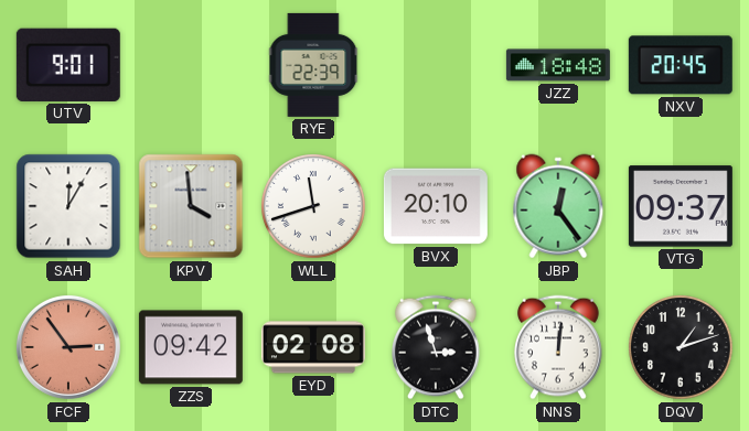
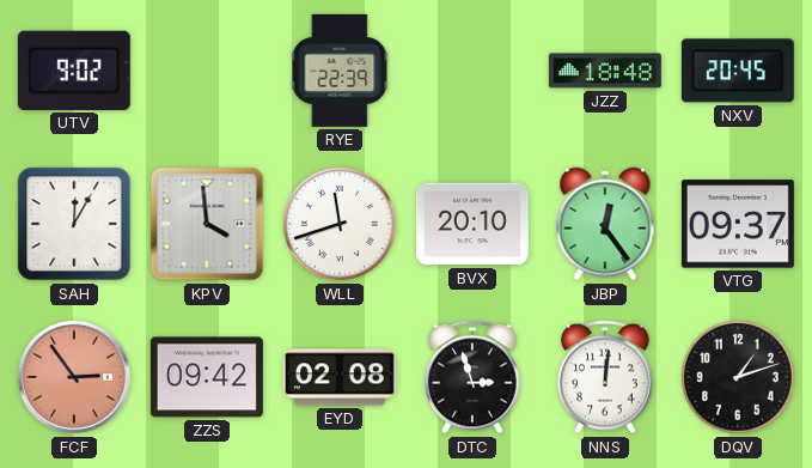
UTV: 9:01 -> 9:02 (74, 71)
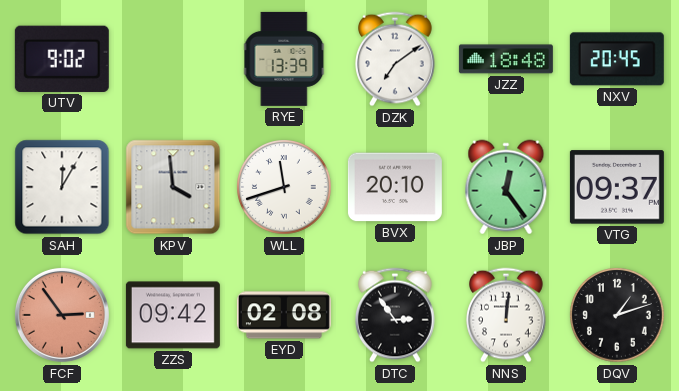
RYE: 22:39 -> 13:39 (284, 59)
DZK: none -> 7:09 (396, 59)
DTC: 2:57 -> 2:54 (396, 315)
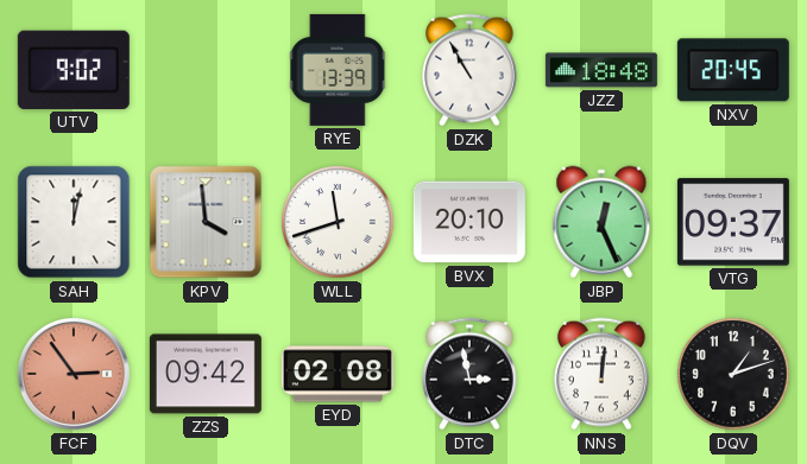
DZK: 7:09 -> 10:55 (471, 70)
SAH: 12:05 -> 12:02 (74, 222)
JBP: 12:24 -> 12:26 (601, 222)
DTC: 2:54 -> 2:58 (471, 374)
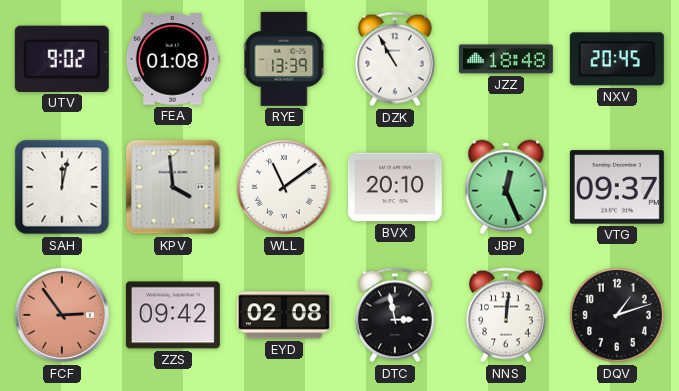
FEA: none -> 01:08 (173, 59)
WLL: 11:42 -> 11:09 (285, 188)
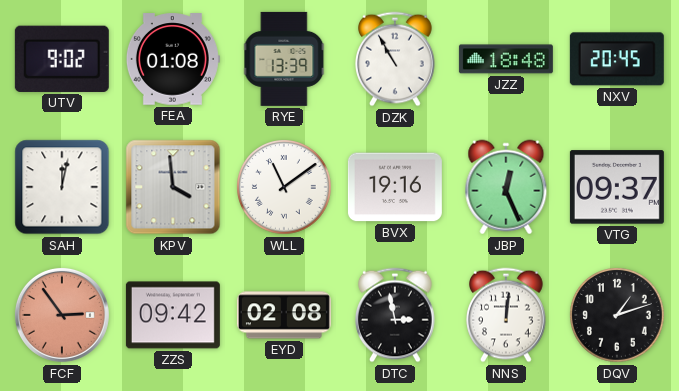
BVX: 20:10 -> 19:16 (395, 187)
